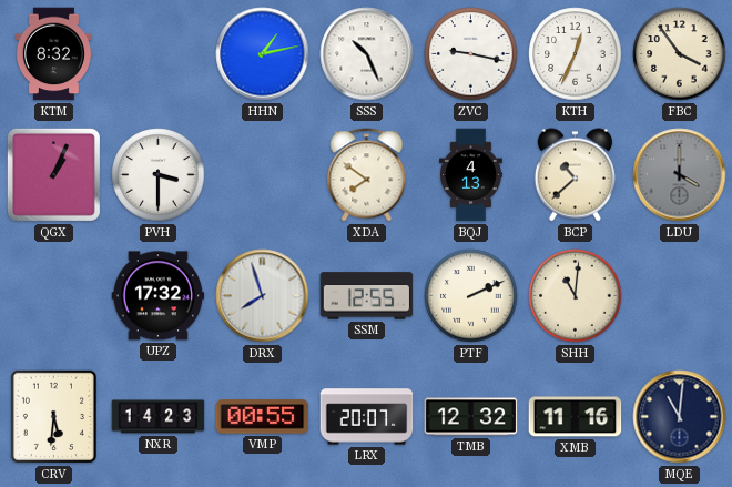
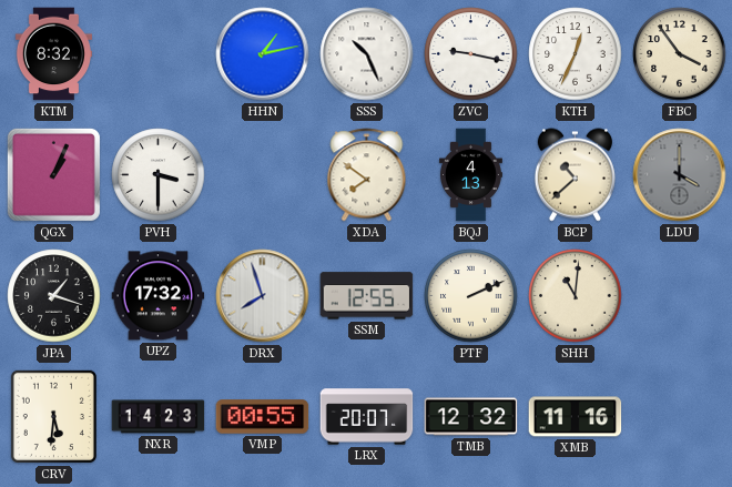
JPA: none -> 1:18 (54, 296)
MQE: 11:01 -> none (680, 417)
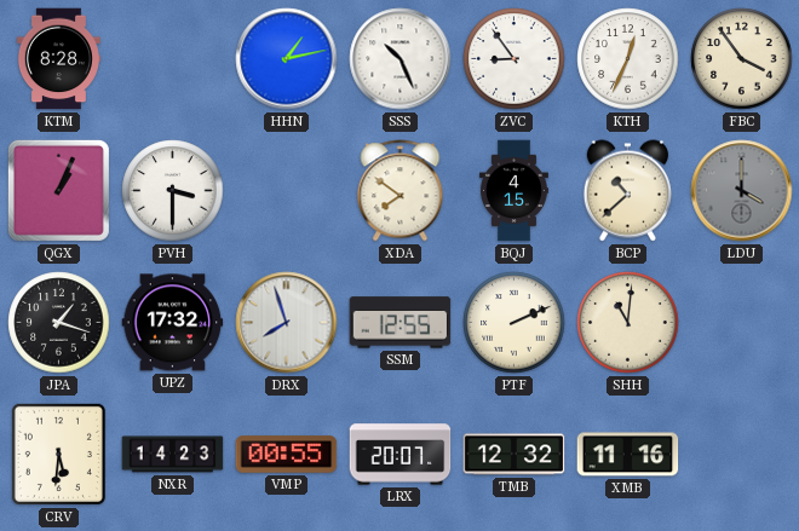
KTM: 8:32 -> 8:28 (58, 59)
ZVC: 9:17 -> 8:54 (515, 59)
BQJ: 4:13 -> 4:15 (513, 191)
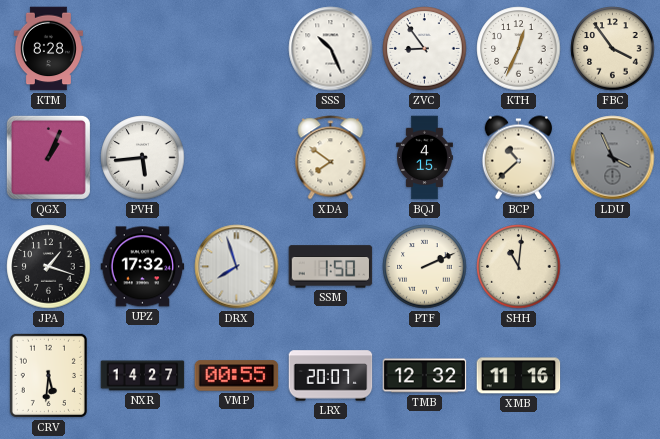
HHN: 1:13 -> none (287, 59)
PVH: 3:30 -> 5:44 (143, 158)
LDU: 4:00 -> 3:56 (613, 158)
SSM: 12:55 -> 1:50 (331, 267)
NXR: 14:23 -> 14:27 (143, 376)
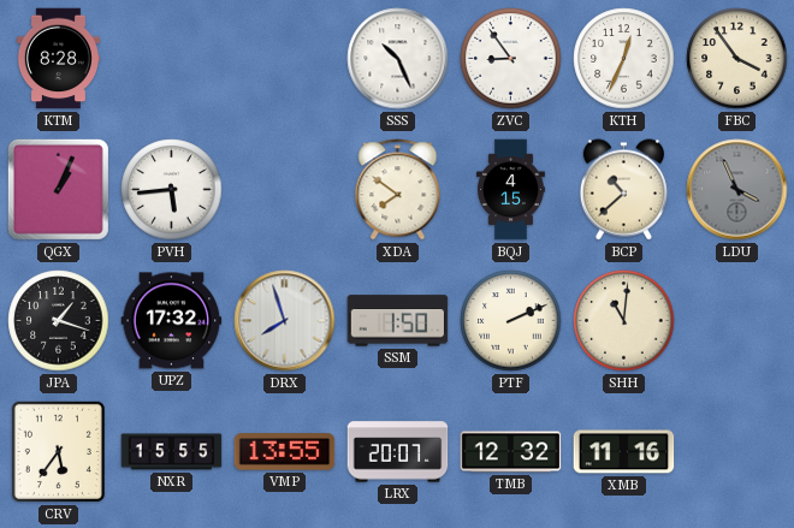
CRV: 5:31 -> 5:36 (58, 451)
NXR: 14:27 -> 15:55 (172, 452)
VMP: 00:55 -> 13:55 (285, 452)
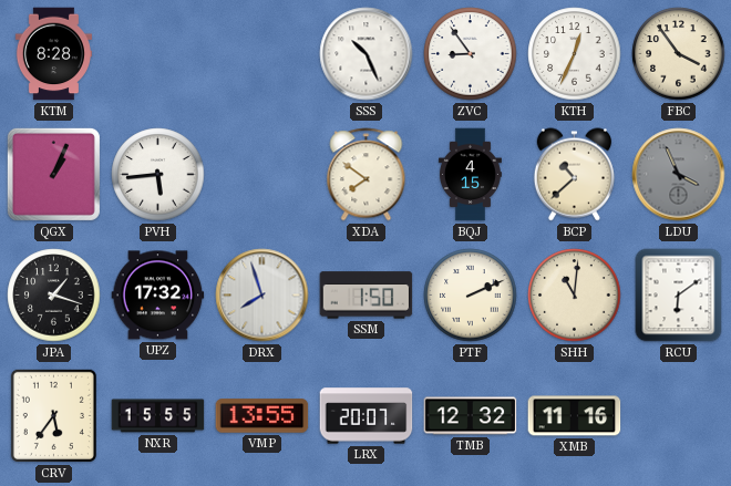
RCU: none -> 6:09 (679, 296)
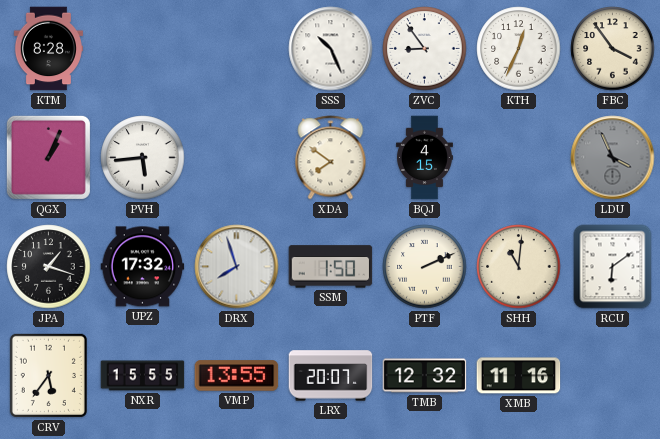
BCP: 10:38 -> none (574, 175)
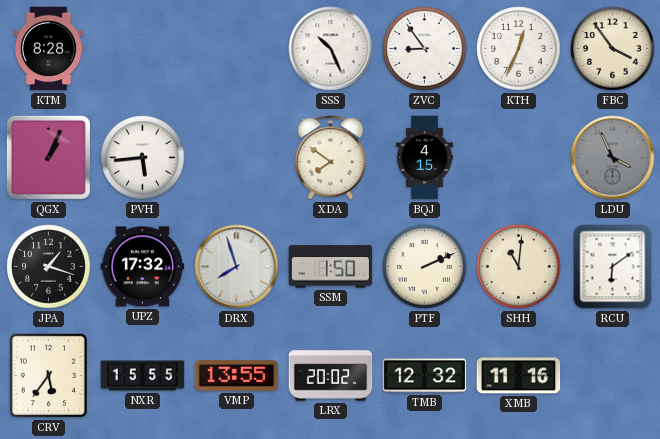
LRX: 20:07 -> 20:02 (331, 376)
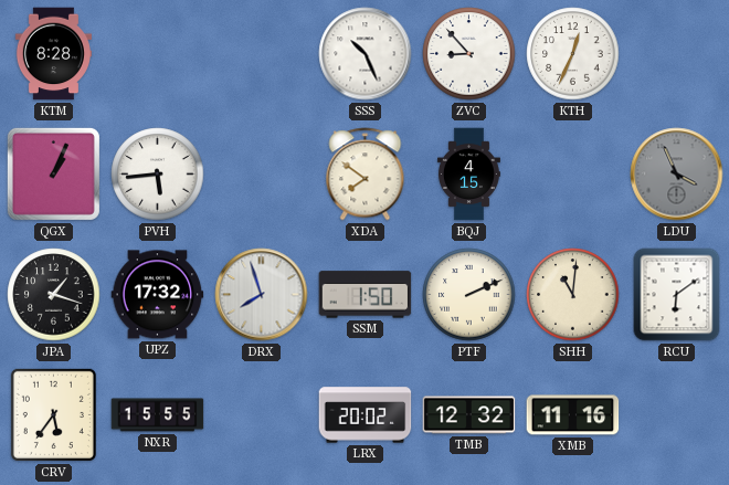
ZVC: 8:54 -> 8:53 (469, 54)
FBC: 3:54 -> none (613, 49)
VMP: 13:55 -> none (237, 376)
